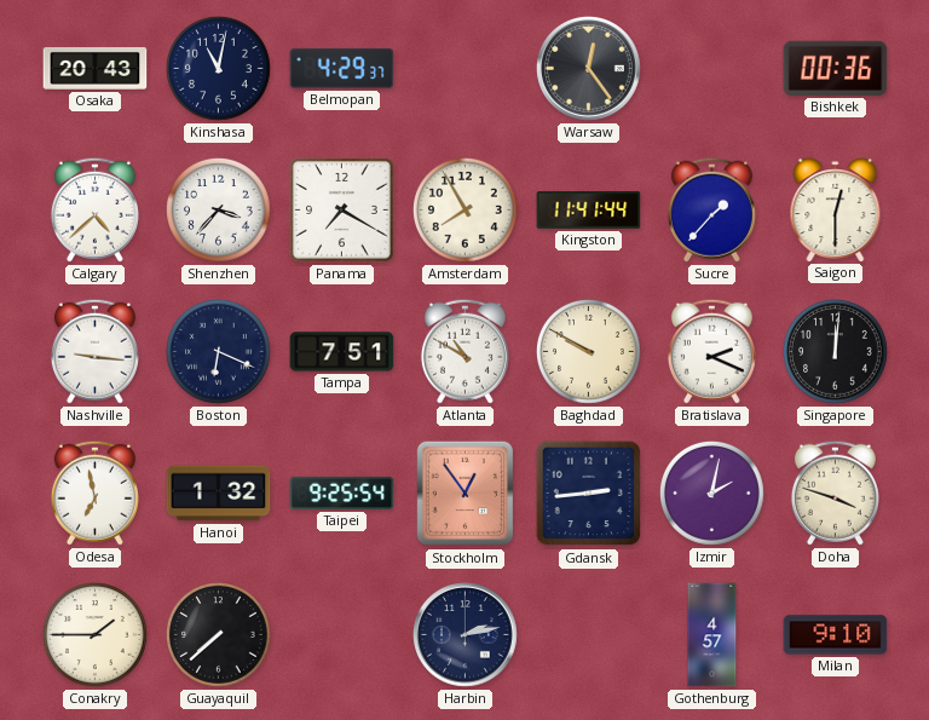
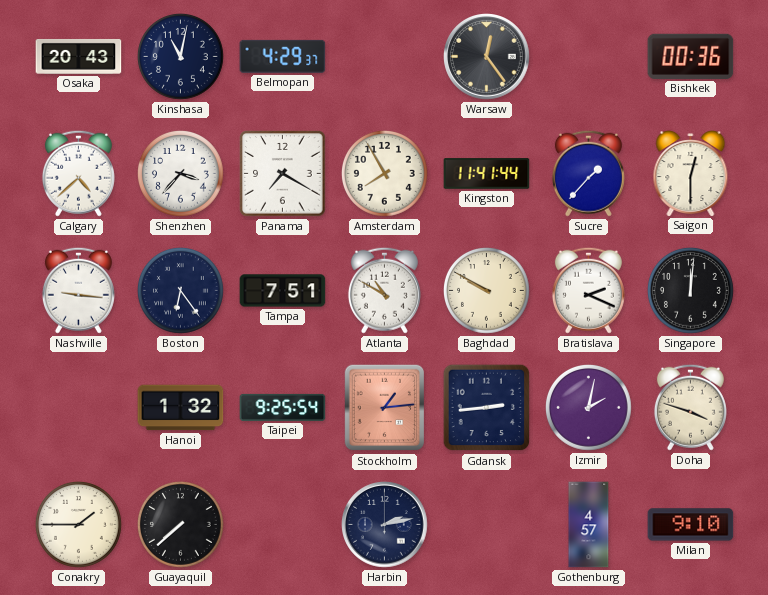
Boston: 6:19 -> 6:24 (181, 291)
Odesa: 6:58 -> none (94, 493)
Stockholm: 12:54 -> 1:14 (385, 408)
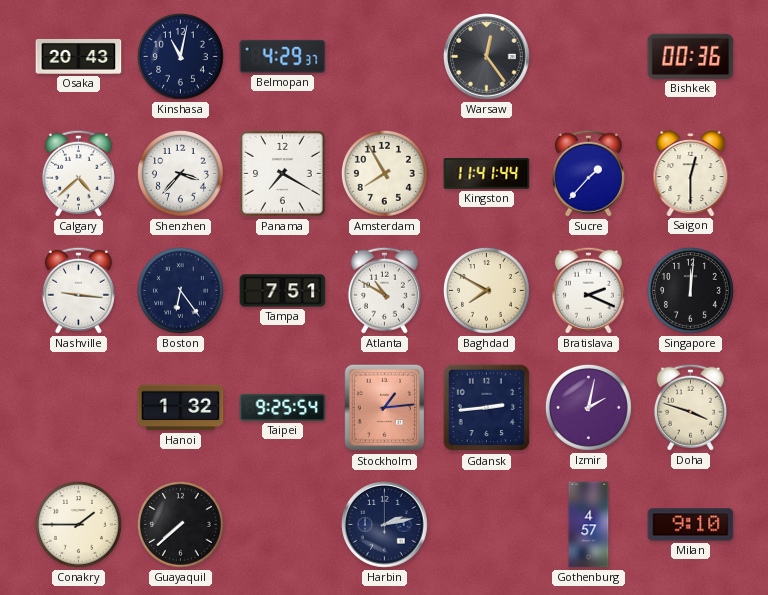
Baghdad: 9:50 -> 7:50 (487, 291)
